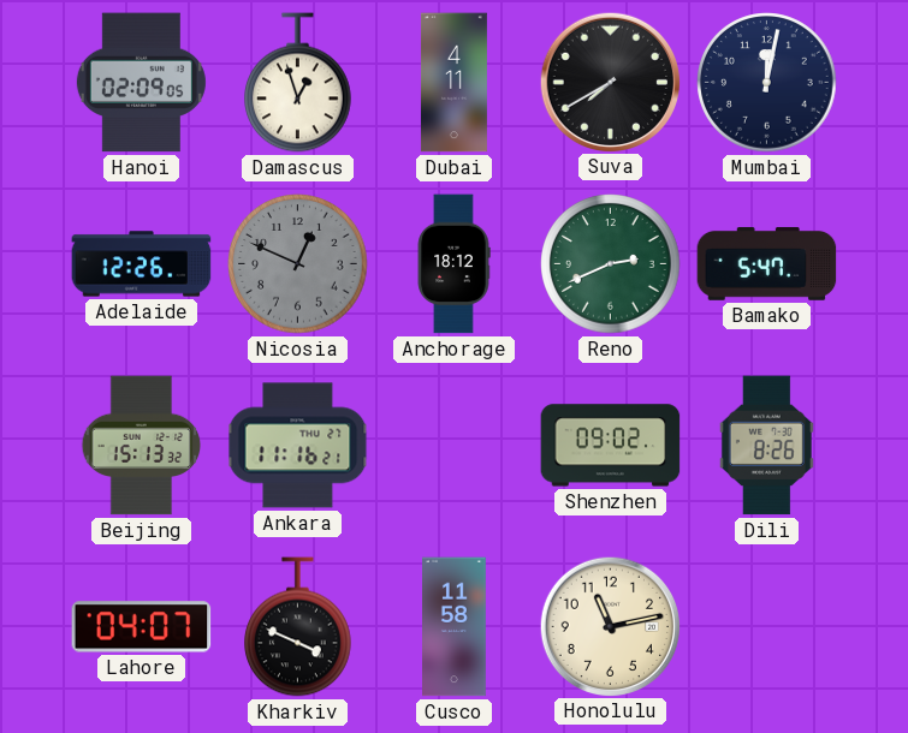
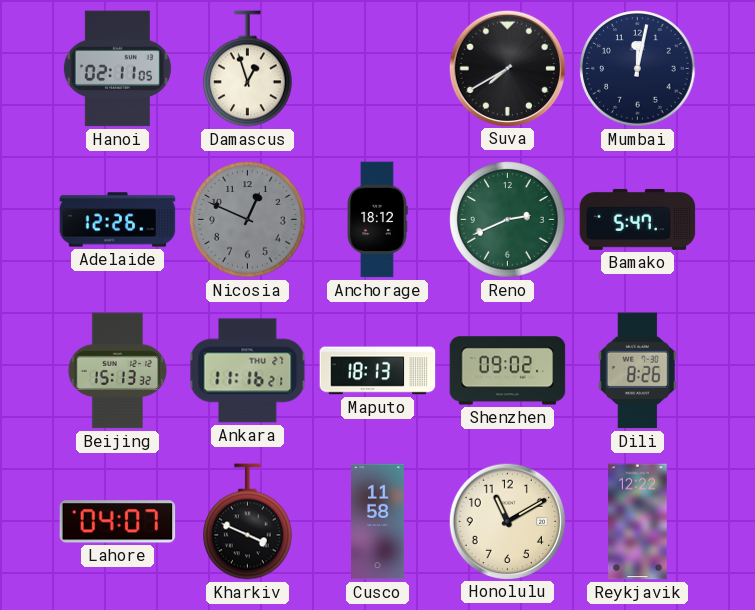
Hanoi: 02:09 -> 02:11 (117, 69)
Dubai: 4:11 -> none (453, 83)
Maputo: none -> 18:13 (378, 371)
Honolulu: 11:13 -> 11:10 (507, 521)
Reykjavik: none -> 12:22 (638, 522)
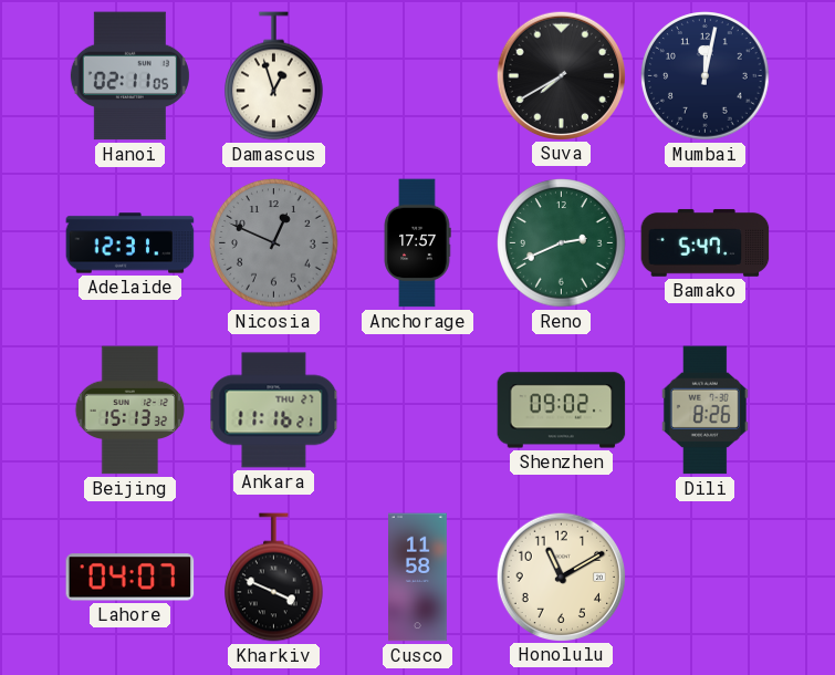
Adelaide: 12:26 -> 12:31 (131, 243)
Anchorage: 18:12 -> 17:57 (417, 243)
Maputo: 18:13 -> none (378, 371)
Reykjavik: 12:22 -> none (638, 522)
